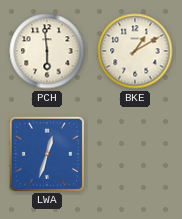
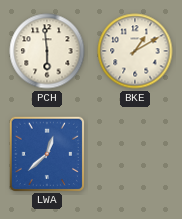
LWA: 12:33 -> 12:38 (46, 153)
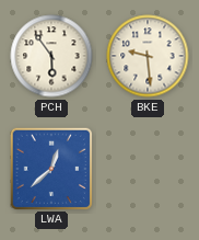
PCH: 5:59 -> 5:54 (51, 56)
BKE: 1:10 -> 9:29 (148, 56)
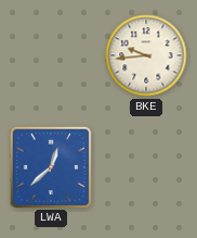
PCH: 5:54 -> none (51, 56)
BKE: 9:29 -> 9:44 (146, 55)
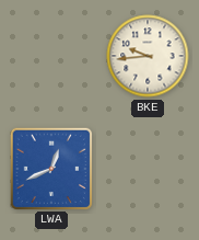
LWA: 12:38 -> 12:41 (50, 168)
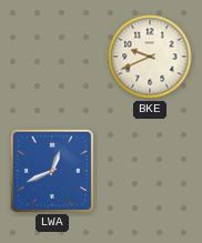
BKE: 9:44 -> 9:41 (150, 57)
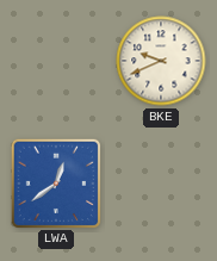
LWA: 12:41 -> 12:39 (55, 182)
